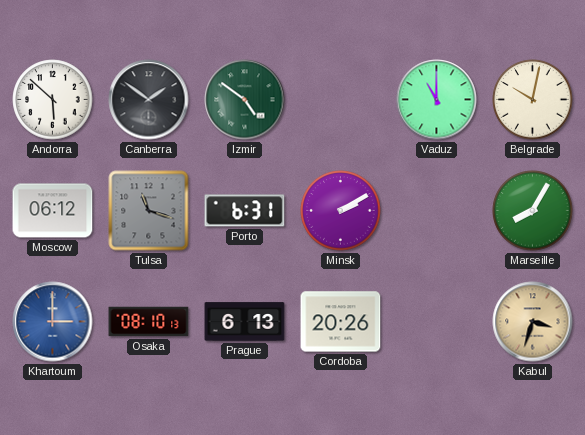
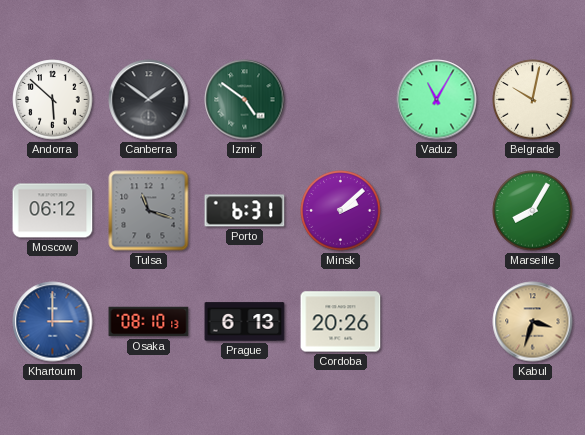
Vaduz: 11:00 -> 11:05 (437, 100)
Minsk: 2:10 -> 2:08 (341, 211)
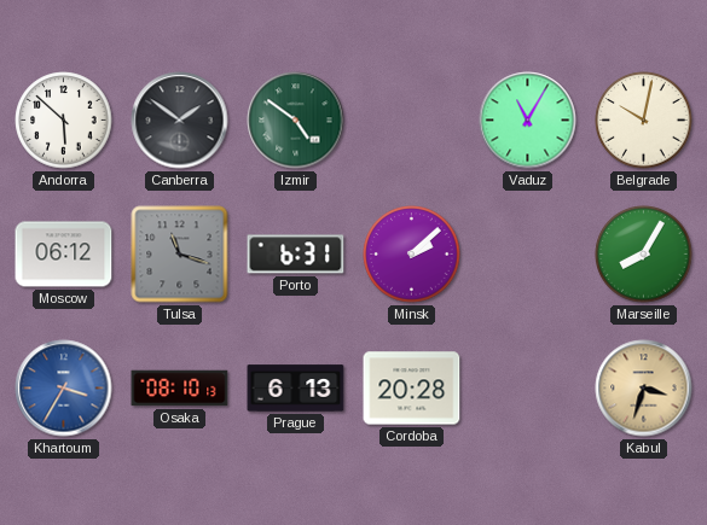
Khartoum: 3:00 -> 3:35 (64, 389)
Cordoba: 20:26 -> 20:28 (412, 389)
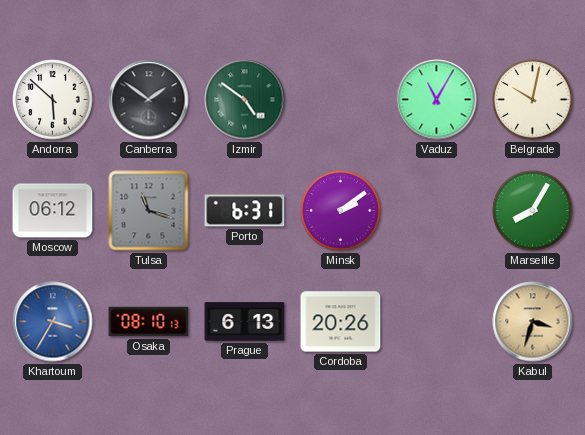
Minsk: 2:08 -> 2:09 (341, 211)
Cordoba: 20:28 -> 20:26 (341, 322)
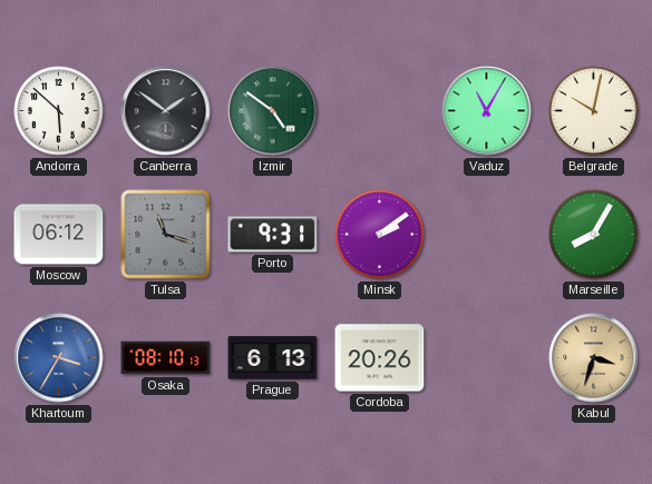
Porto: 6:31 -> 9:31 (273, 235)
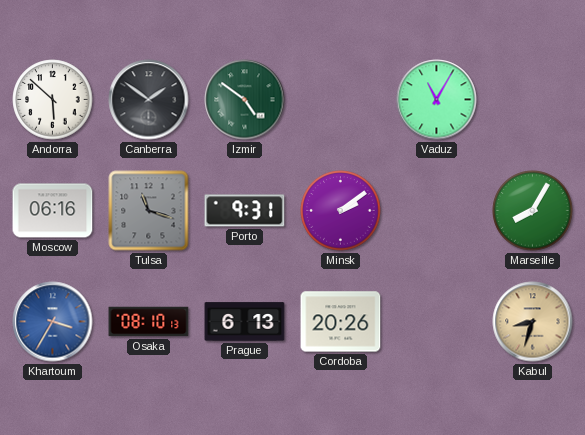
Belgrade: 10:02 -> none (594, 111)
Moscow: 06:12 -> 06:16 (53, 211)
Kabul: 3:33 -> 8:33 (533, 322)
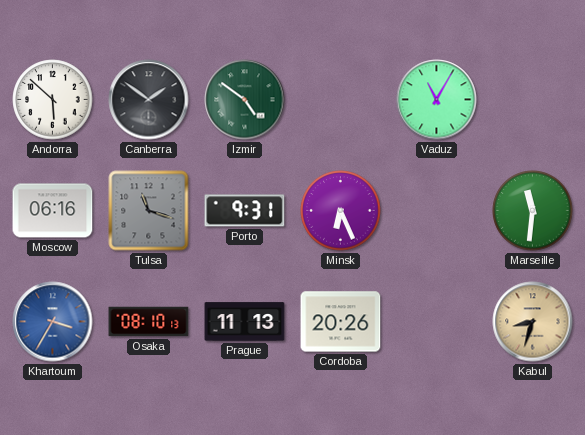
Minsk: 2:09 -> 6:26 (341, 211)
Marseille: 8:05 -> 11:31 (533, 211)
Prague: 6:13 -> 11:13 (245, 322)
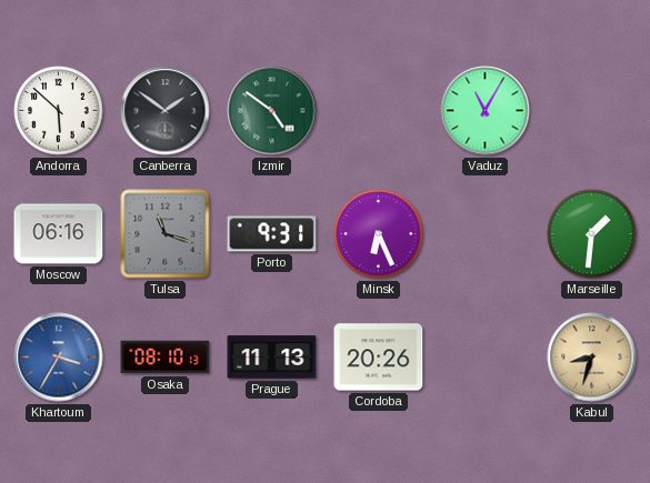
Marseille: 11:31 -> 1:31 (592, 234)
